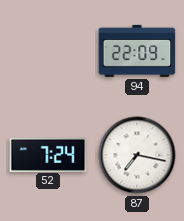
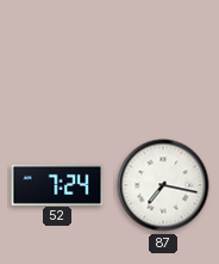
94: 22:09 -> none (137, 51)
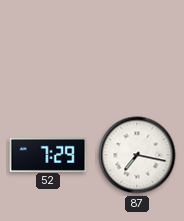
52: 7:24 -> 7:29 (48, 154)
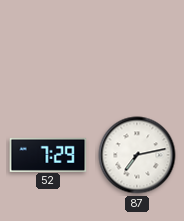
87: 7:17 -> 7:13 (137, 155)
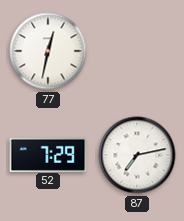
77: none -> 12:32 (48, 51)
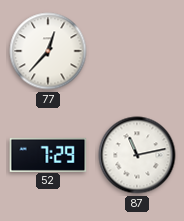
77: 12:32 -> 12:37 (48, 51)
87: 7:13 -> 11:13 (137, 155)
